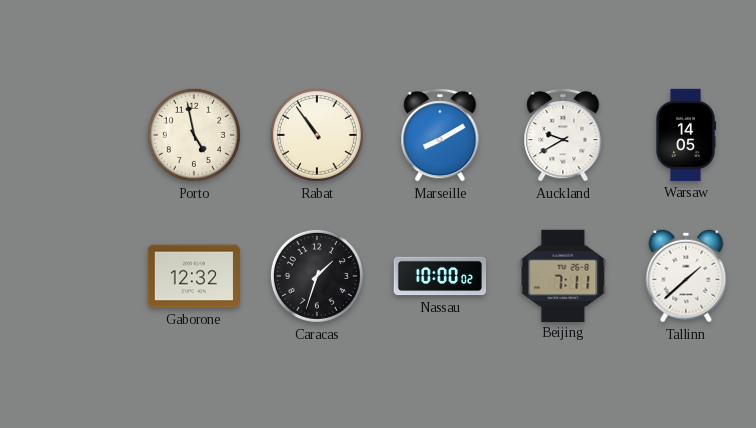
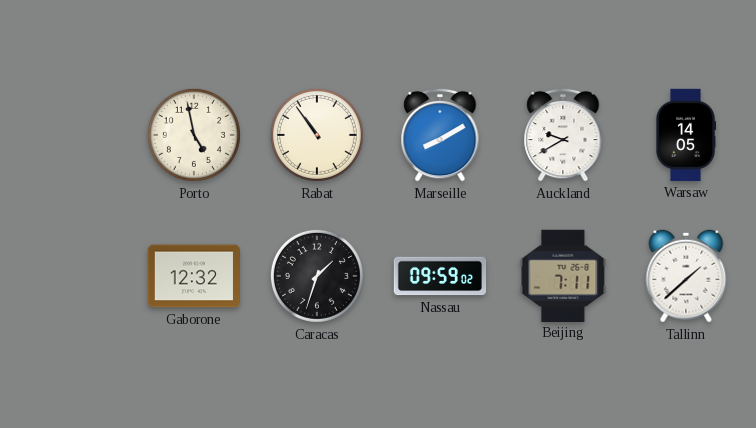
Nassau: 10:00 -> 09:59 (440, 276)
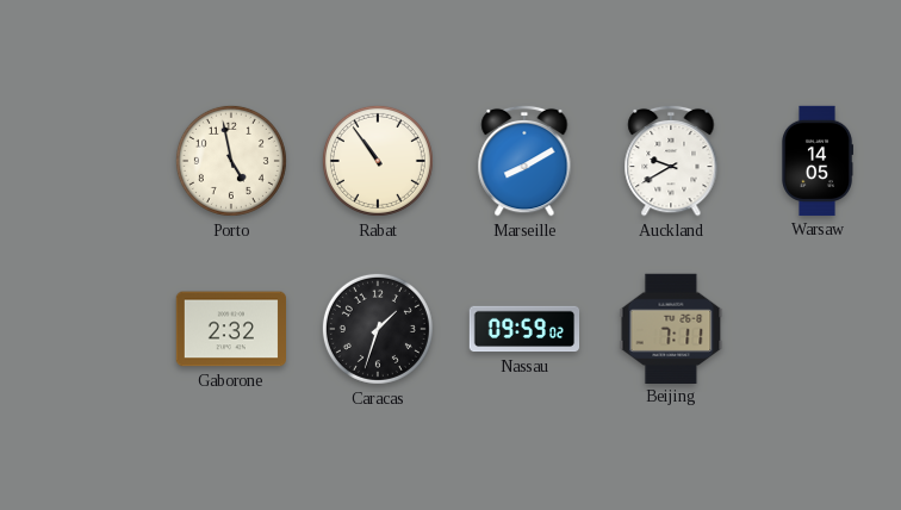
Gaborone: 12:32 -> 2:32 (231, 329)
Tallinn: 1:38 -> none (686, 276)
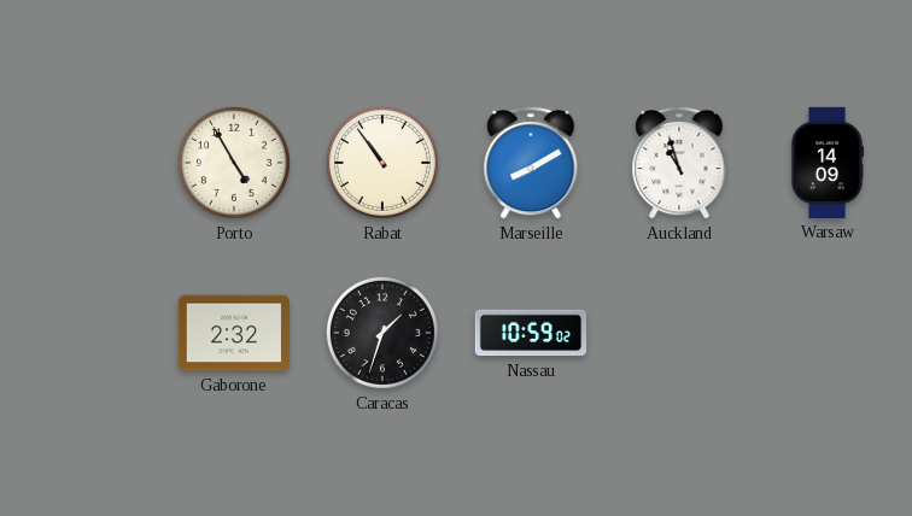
Porto: 4:58 -> 4:55 (234, 163)
Auckland: 9:40 -> 10:57 (679, 163)
Warsaw: 14:05 -> 14:09 (828, 163)
Nassau: 09:59 -> 10:59 (531, 333)
Beijing: 7:11 -> none (671, 328)
